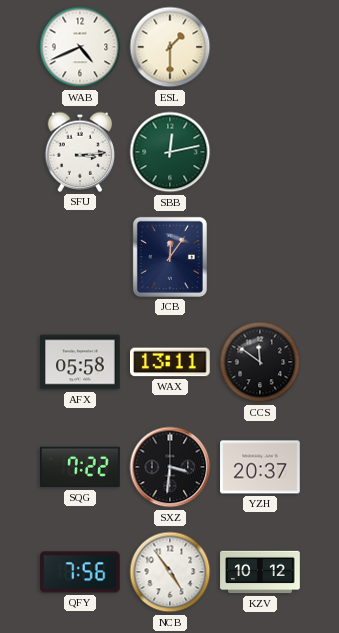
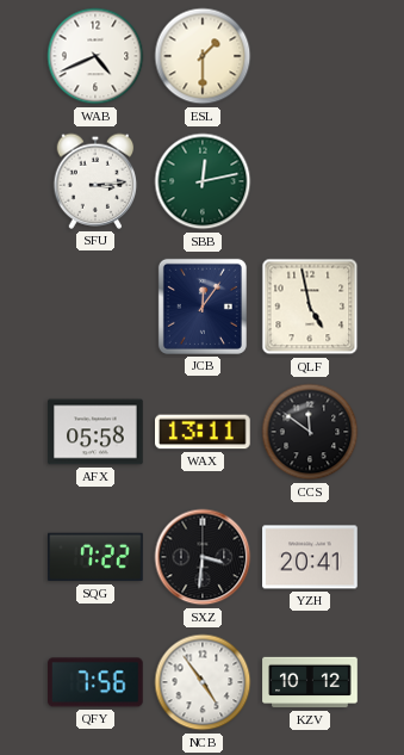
QLF: none -> 4:58 (310, 307)
YZH: 20:37 -> 20:41 (310, 557)
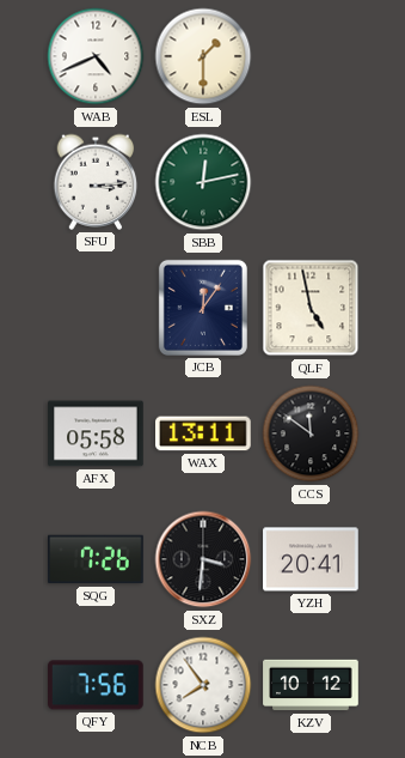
SQG: 7:22 -> 7:26 (96, 559)
NCB: 4:54 -> 7:54 (203, 685)
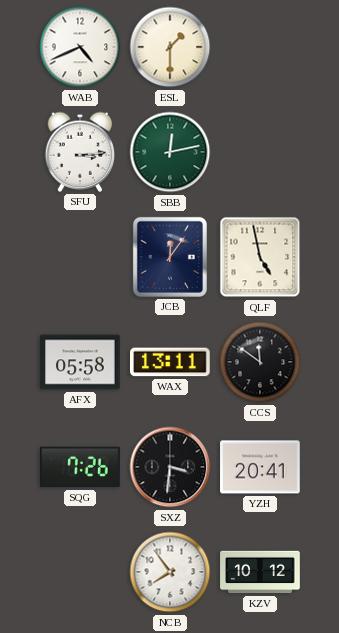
QFY: 7:56 -> none (97, 685)
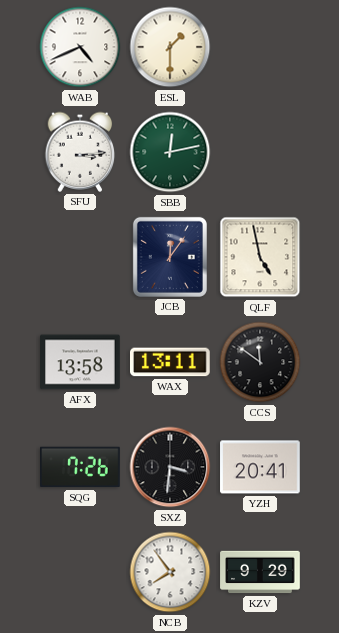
AFX: 05:58 -> 13:58 (80, 362)
KZV: 10:12 -> 9:29 (260, 572)
